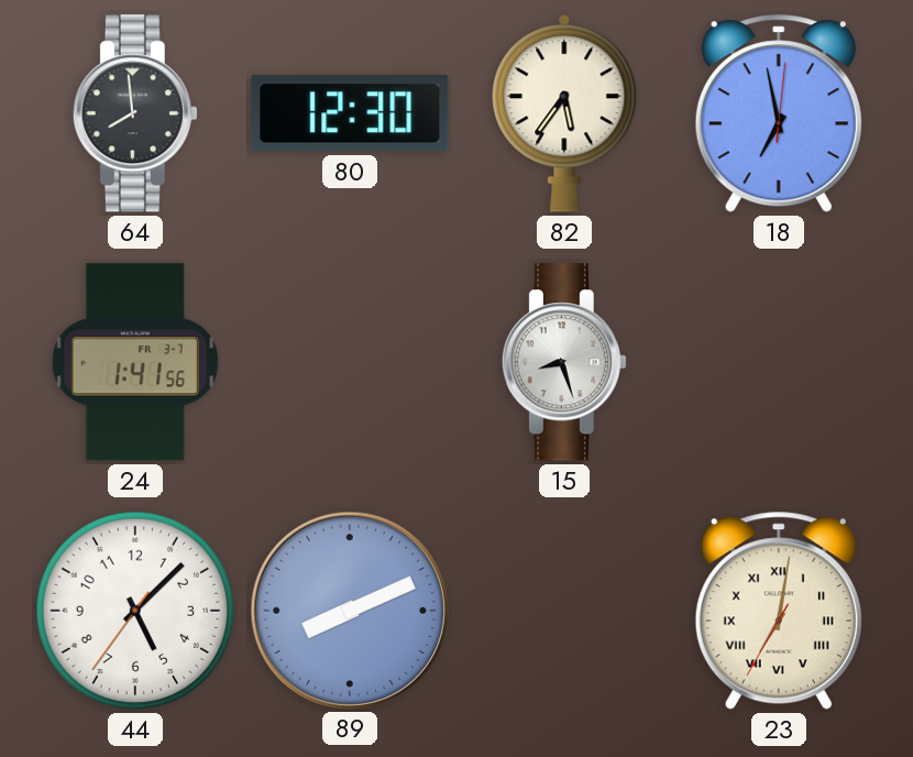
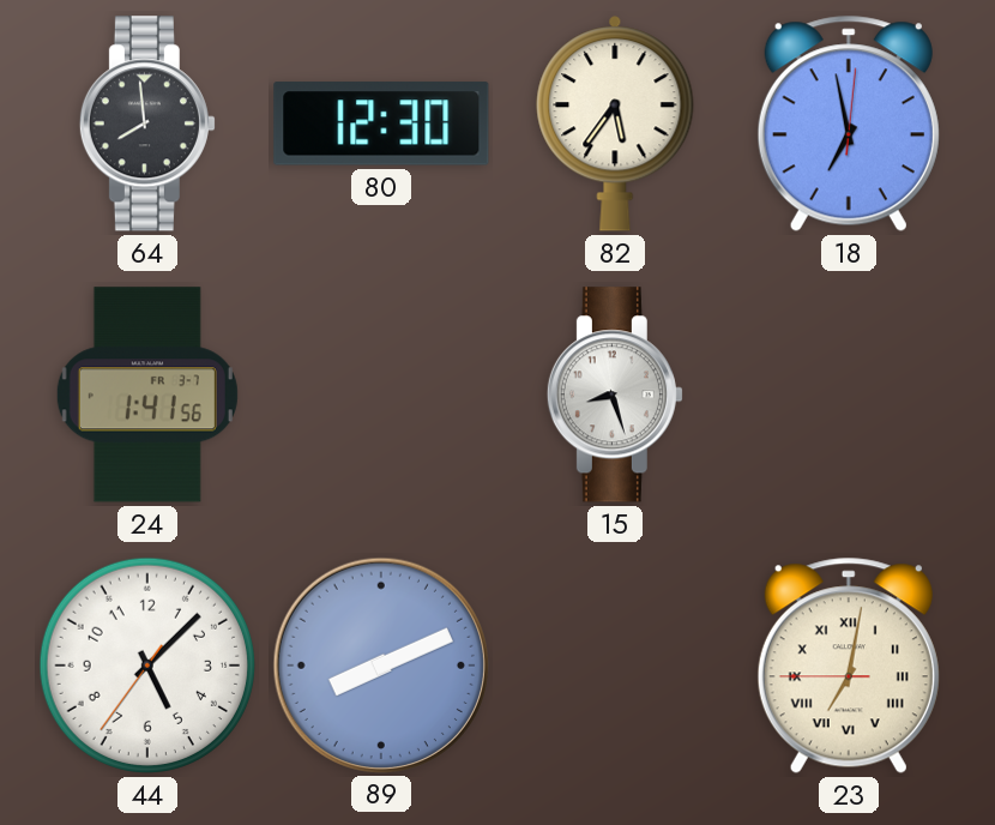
23: 7:01:35 -> 7:01:45 (849, 666)
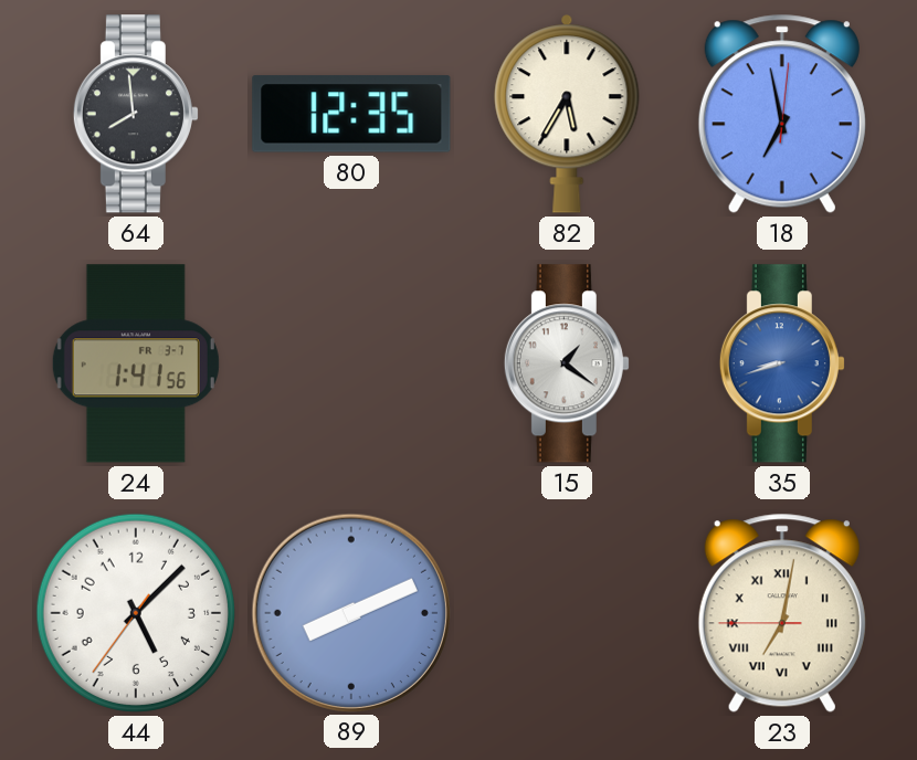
80: 12:30 -> 12:35 (351, 114)
82: 5:36 -> 5:35 (567, 114)
15: 8:27 -> 1:21 (567, 363)
35: none -> 8:42 (782, 363)
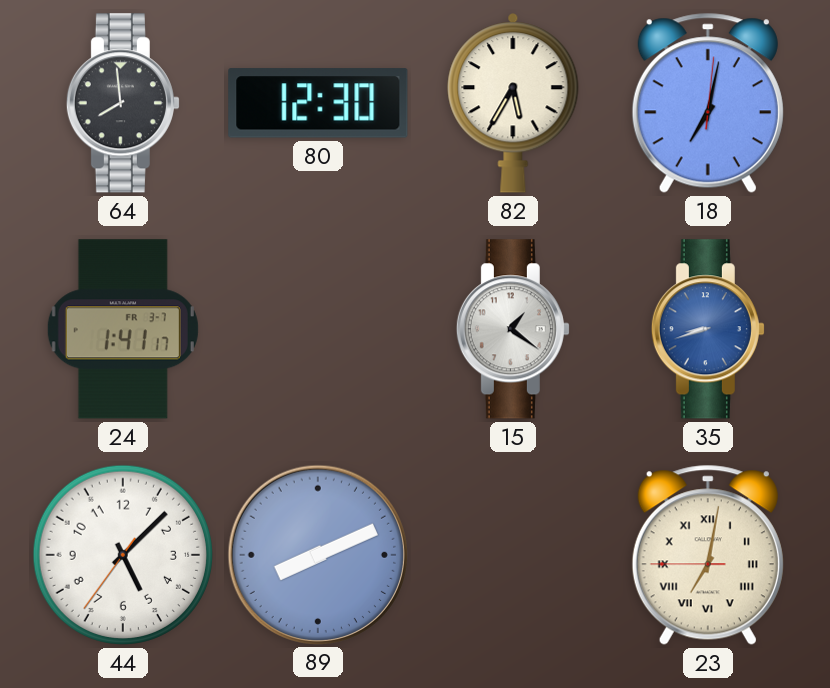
80: 12:35 -> 12:30 (318, 103)
18: 6:58 -> 7:02 (708, 103)
24: 1:41:56 -> 1:41:17 (123, 329)
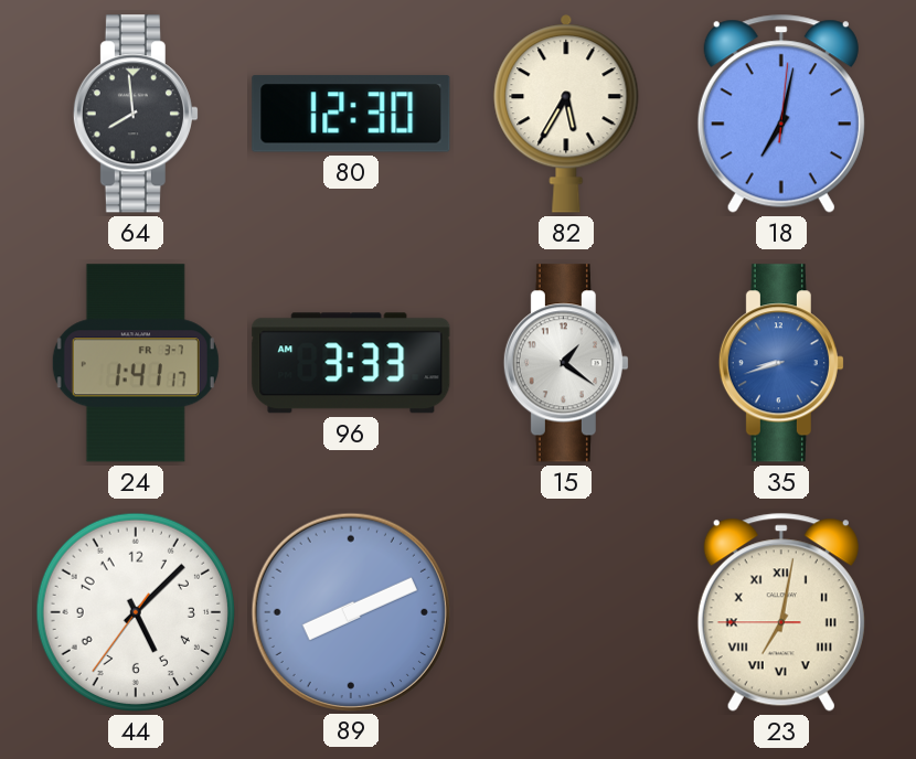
96: none -> 3:33 (351, 363)
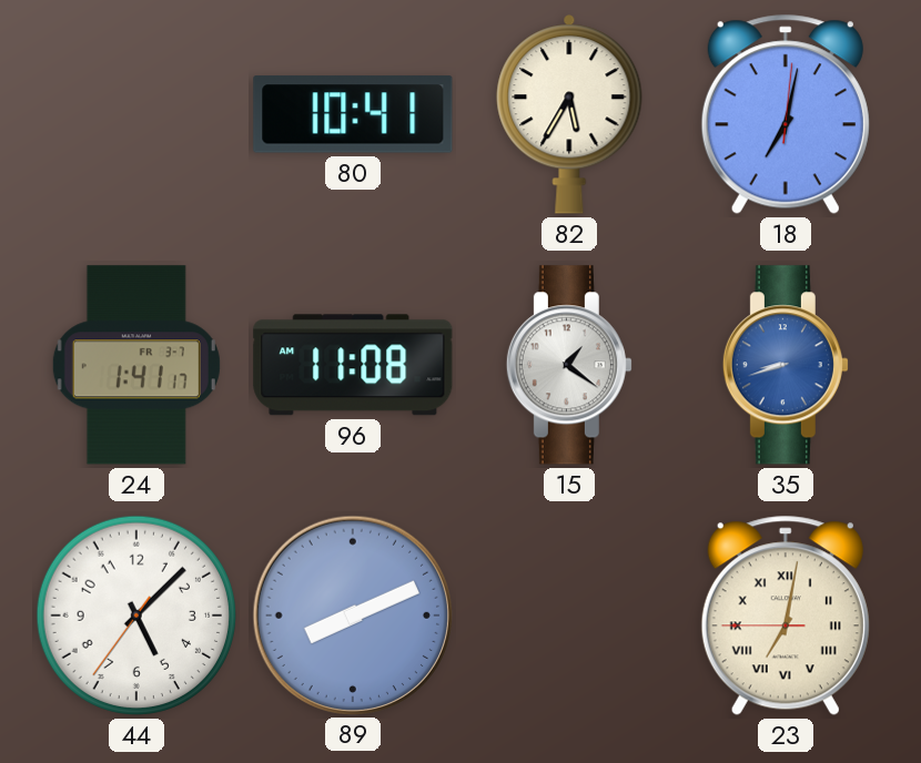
64: 7:59 -> none (136, 114)
80: 12:30 -> 10:41 (353, 114)
96: 3:33 -> 11:08 (353, 365)
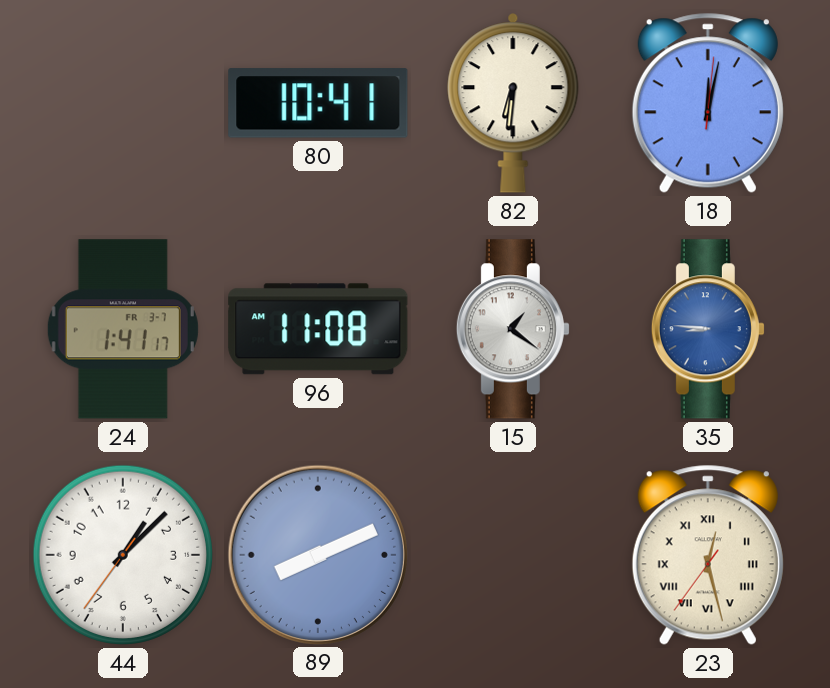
82: 5:35 -> 6:31 (513, 103)
18: 7:02 -> 12:02 (708, 103)
35: 8:42 -> 8:46 (708, 329)
44: 5:07 -> 1:07 (123, 555)
23: 7:01 -> 12:27 (708, 555)
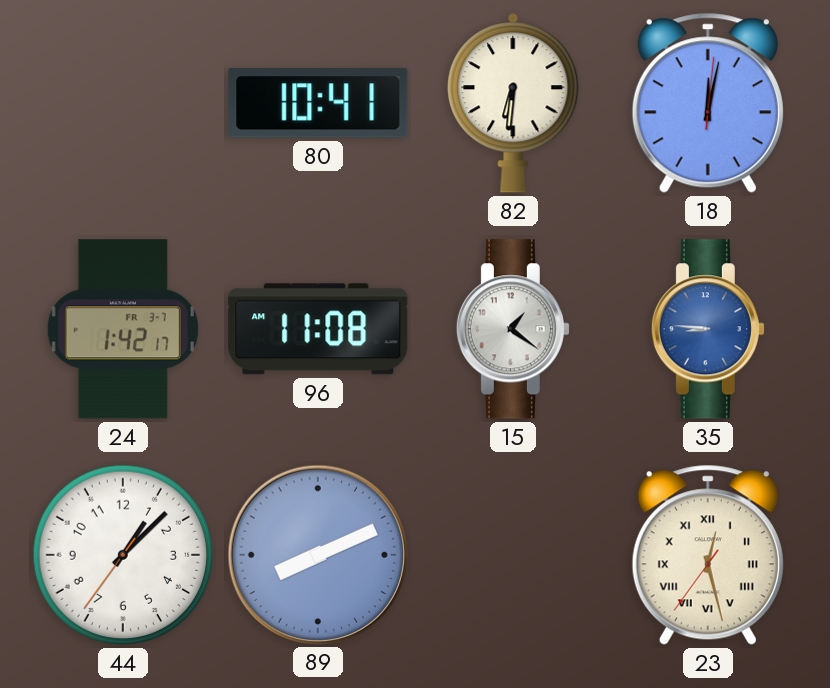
24: 1:41 -> 1:42 (123, 329)
